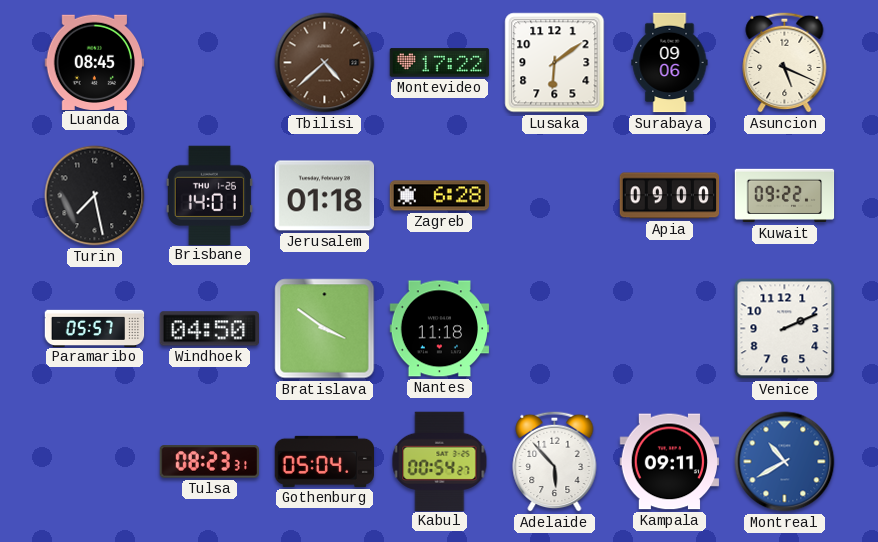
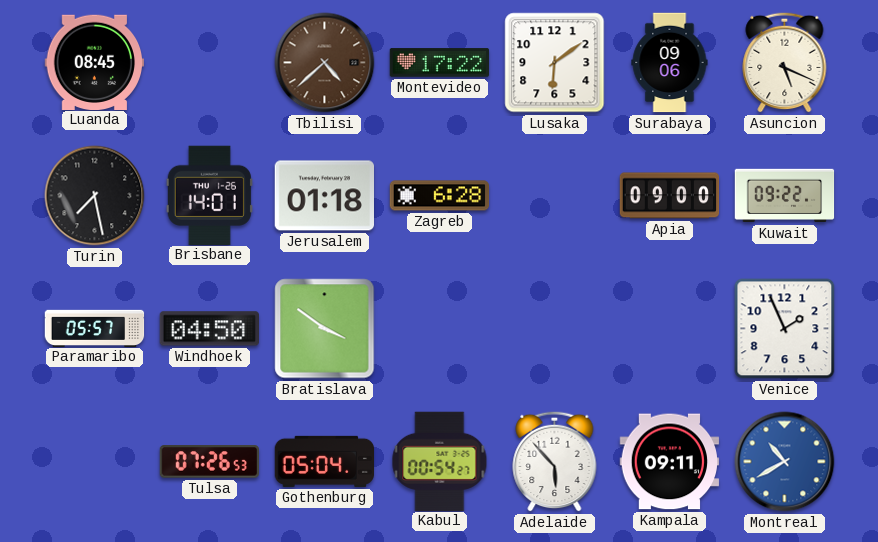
Nantes: 11:18 -> none (440, 329)
Venice: 2:11 -> 1:56 (785, 329)
Tulsa: 08:23 -> 07:26 (210, 462)
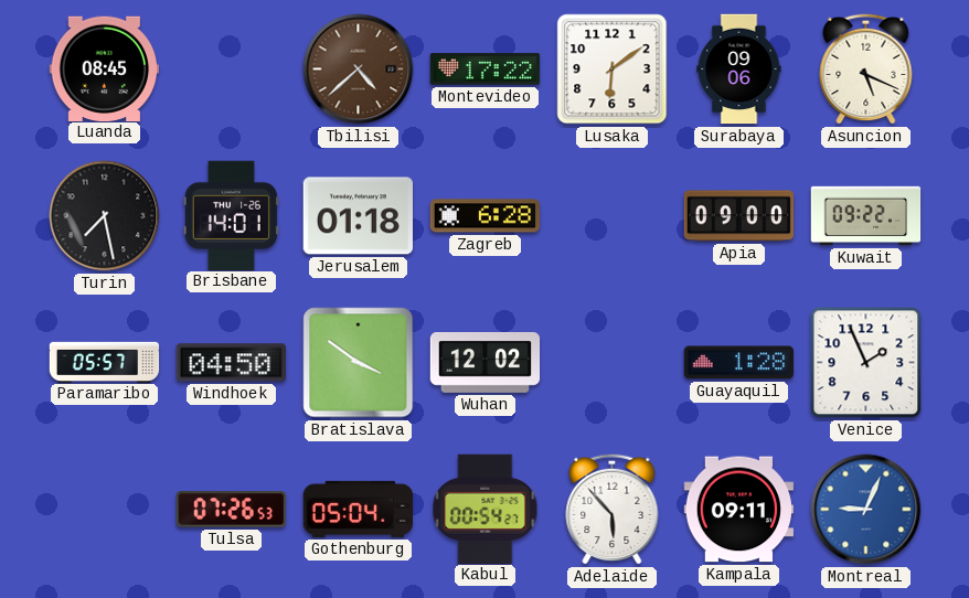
Wuhan: none -> 12:02 (486, 363)
Guayaquil: none -> 1:28 (739, 363)
Montreal: 10:40 -> 9:04 (866, 510)
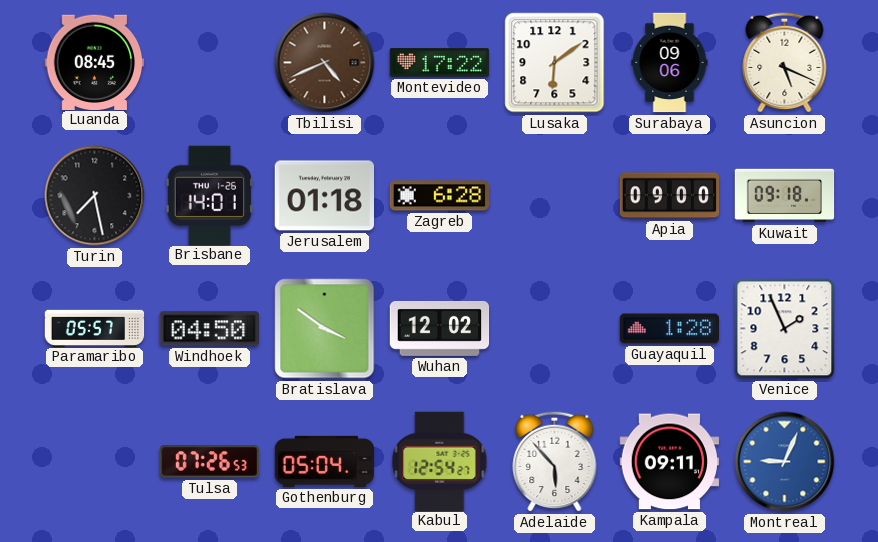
Tbilisi: 4:38 -> 4:41 (325, 63)
Kuwait: 09:22 -> 09:18 (785, 196)
Kabul: 00:54 -> 12:54 (440, 461)
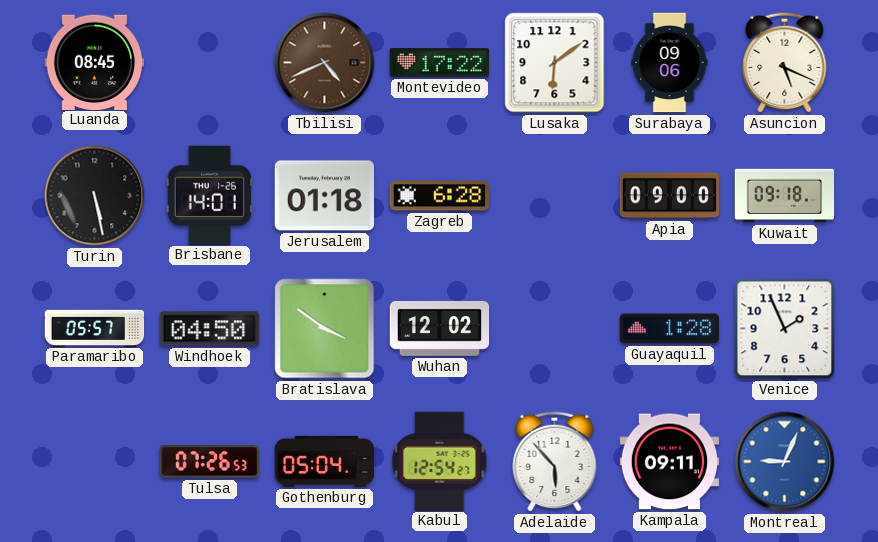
Turin: 7:28 -> 5:28 (95, 196)
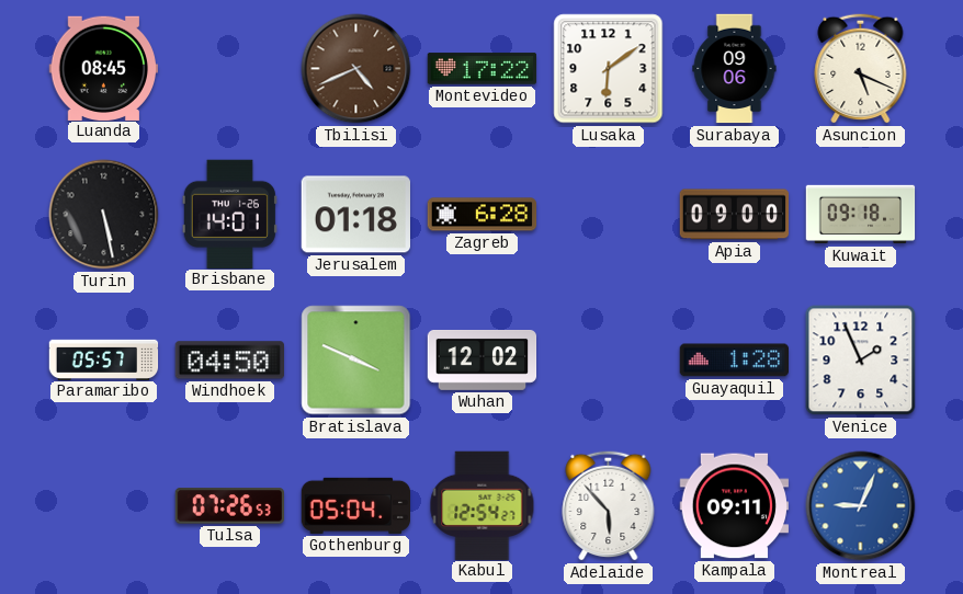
Bratislava: 3:51 -> 3:49 (356, 361)
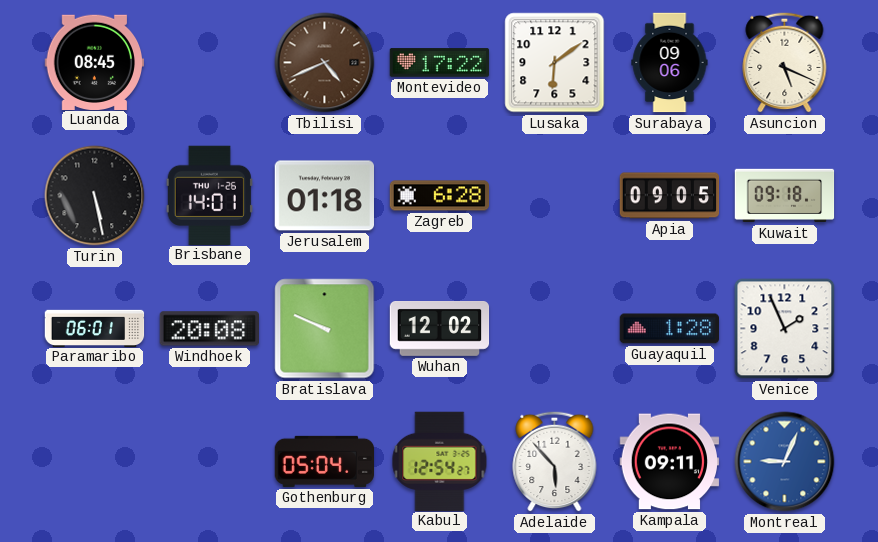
Apia: 09:00 -> 09:05 (670, 196)
Paramaribo: 05:57 -> 06:01 (95, 328)
Windhoek: 04:50 -> 20:08 (209, 329)
Bratislava: 3:49 -> 9:49 (325, 329)
Tulsa: 07:26 -> none (230, 506)
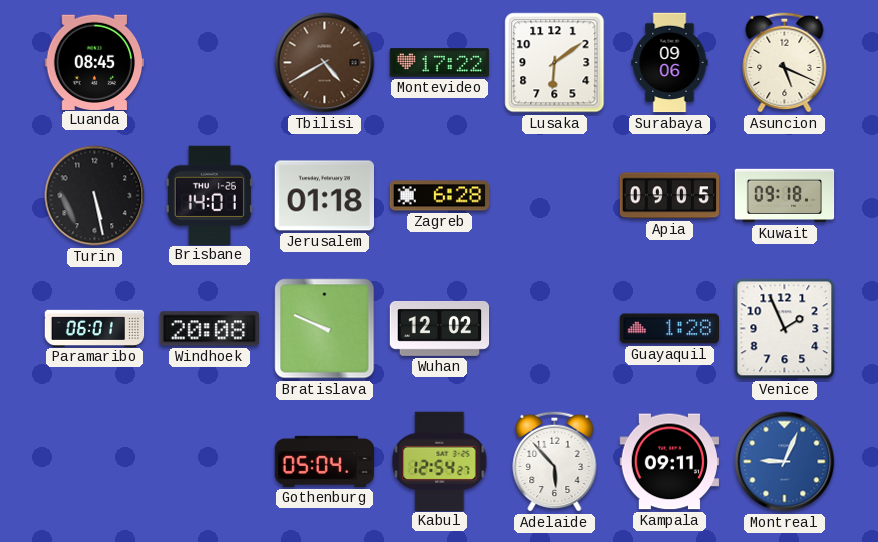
Tbilisi: 4:41 -> 4:40 (325, 63)
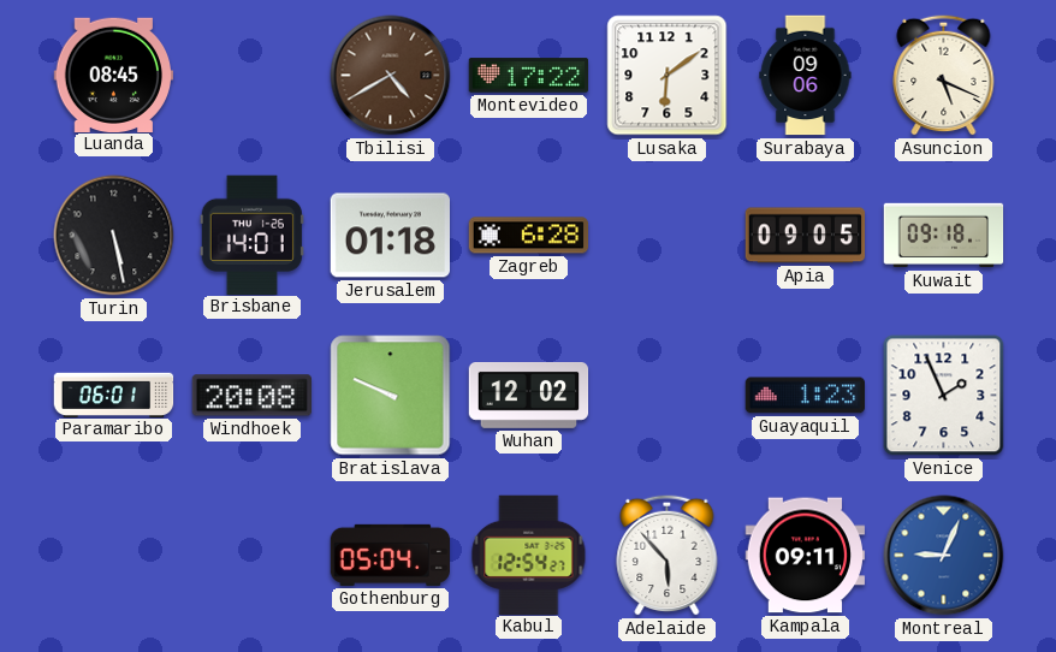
Guayaquil: 1:28 -> 1:23 (806, 396)
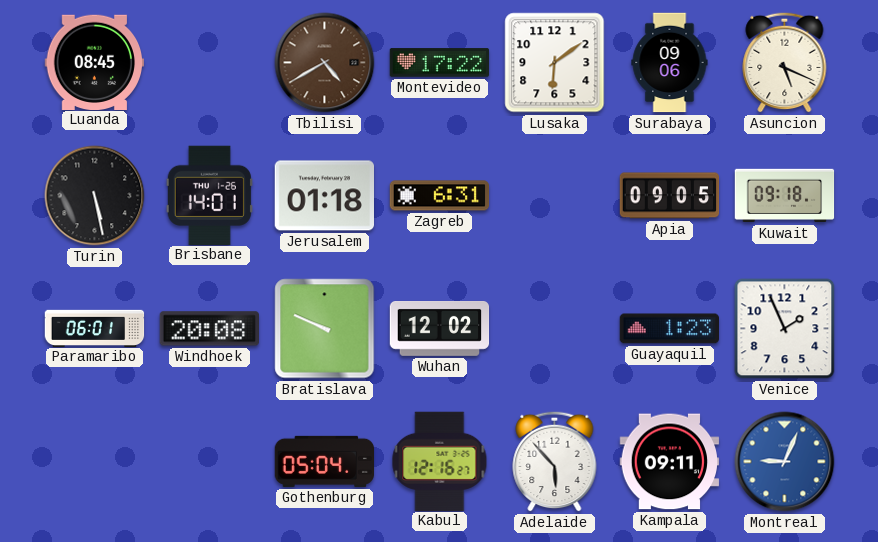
Zagreb: 6:28 -> 6:31 (440, 196)
Kabul: 12:54 -> 12:16 (440, 461)
